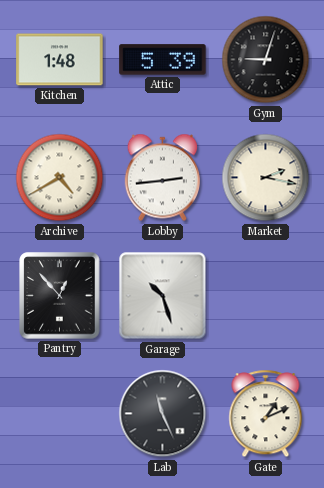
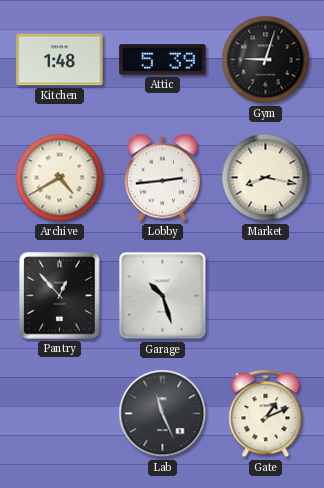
Market: 2:17 -> 8:17 (266, 178)
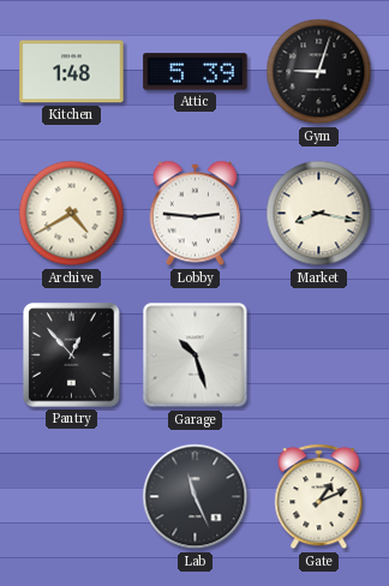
Lobby: 2:44 -> 2:46 (194, 214)
